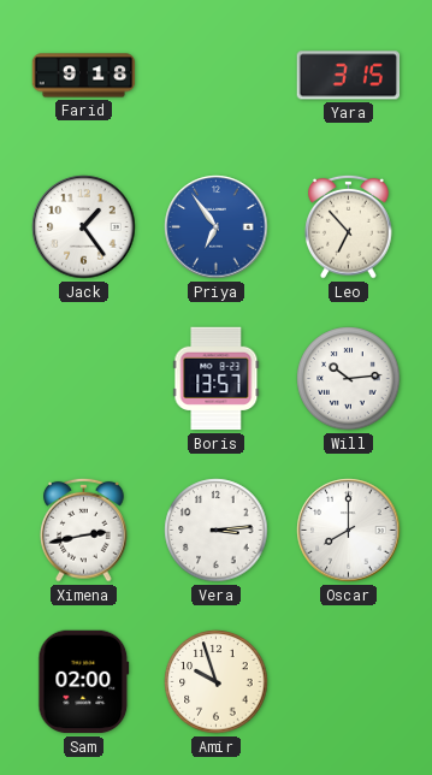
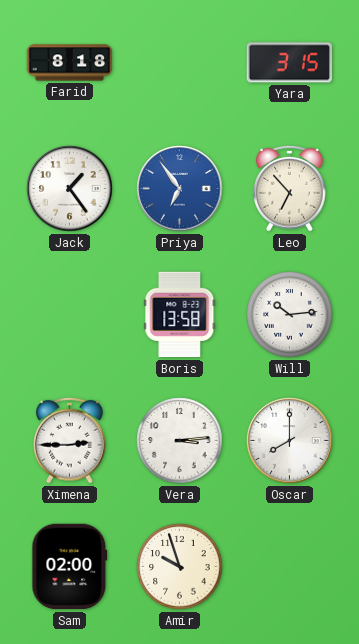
Farid: 9:18 -> 8:18 (70, 63)
Boris: 13:57 -> 13:58 (180, 315)
Ximena: 2:43 -> 2:45 (70, 440)
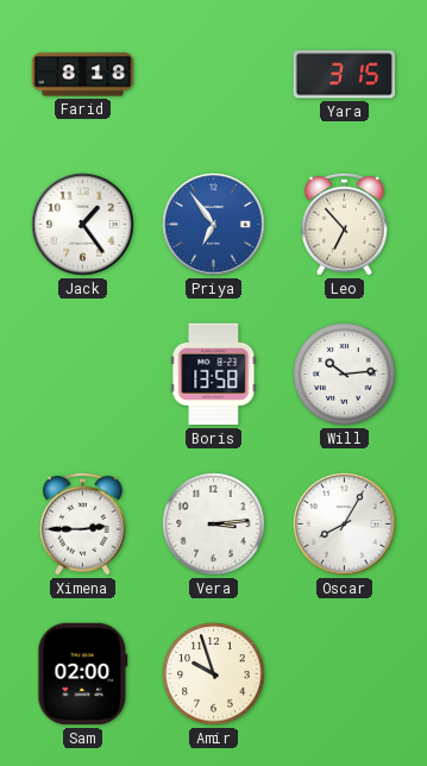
Oscar: 8:00 -> 8:05 (345, 525)
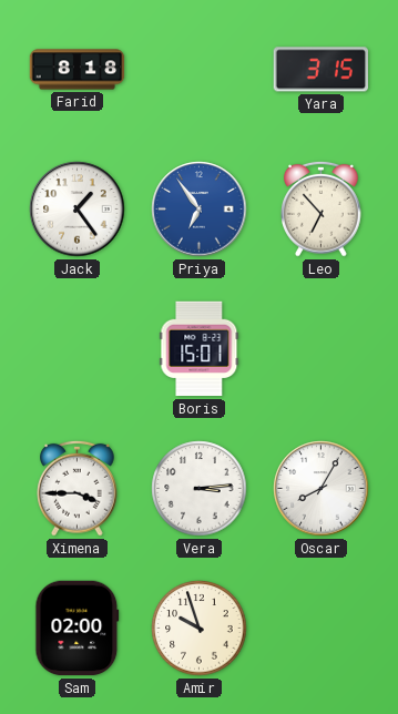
Boris: 13:58 -> 15:01 (200, 349)
Will: 10:14 -> none (345, 375)
Ximena: 2:45 -> 3:45 (78, 488)
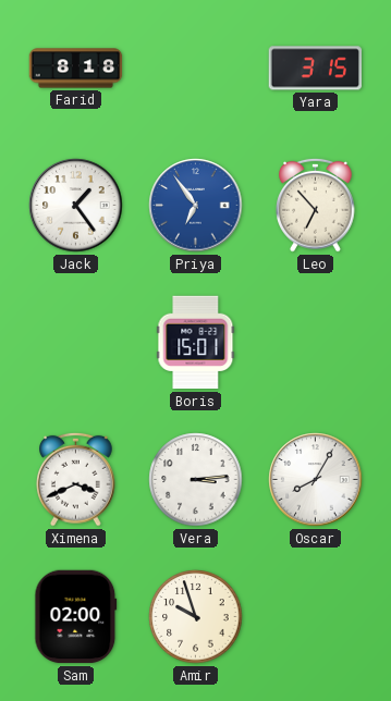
Ximena: 3:45 -> 3:41 (76, 479)
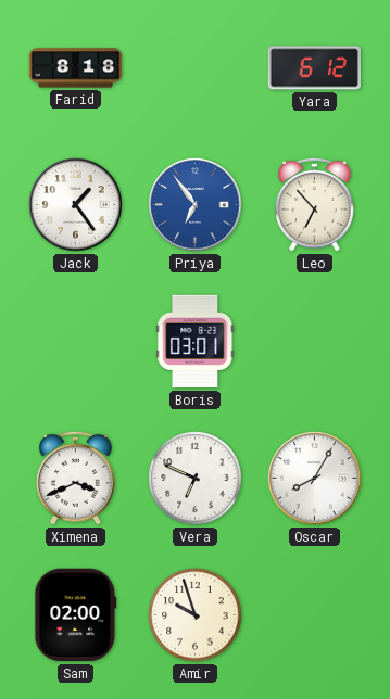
Yara: 3:15 -> 6:12 (314, 68)
Boris: 15:01 -> 03:01 (196, 342)
Vera: 3:14 -> 6:49 (196, 479)
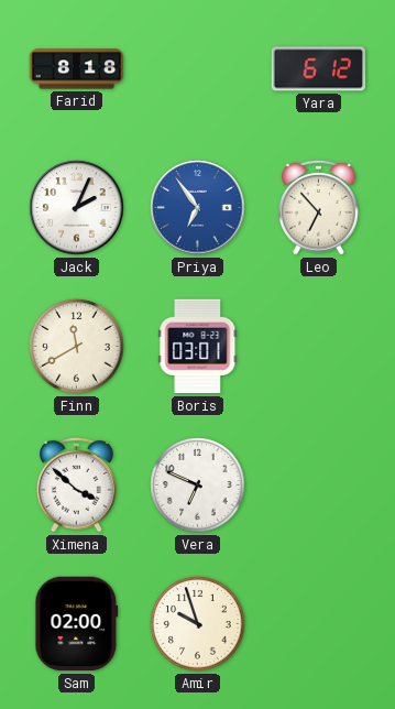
Jack: 1:24 -> 2:04 (77, 208)
Finn: none -> 11:40 (77, 347)
Ximena: 3:41 -> 3:52 (77, 484)
Oscar: 8:05 -> none (315, 479)
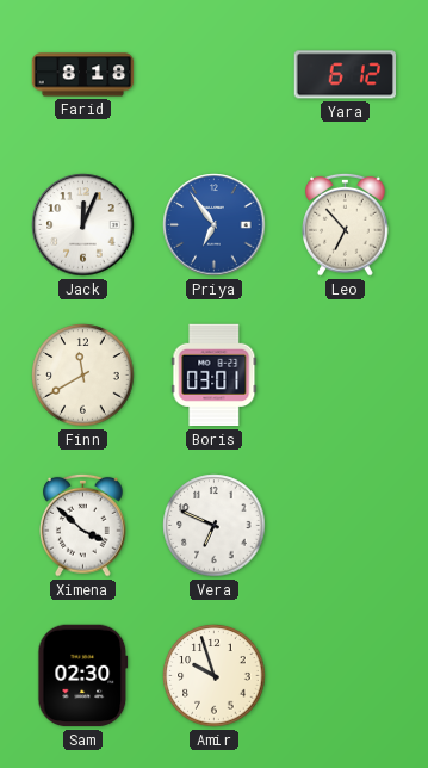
Jack: 2:04 -> 12:04 (83, 225)
Sam: 02:00 -> 02:30 (83, 676)
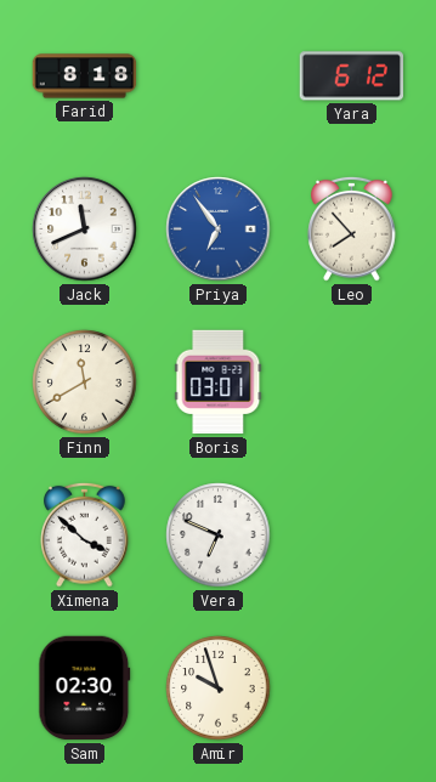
Jack: 12:04 -> 11:41 (85, 229)
Leo: 6:53 -> 7:53 (352, 228)
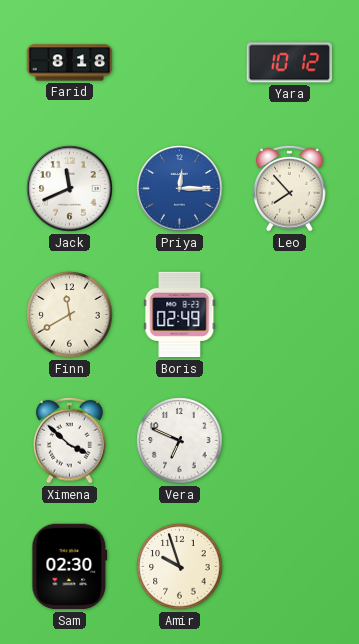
Yara: 6:12 -> 10:12 (289, 63)
Priya: 6:54 -> 12:15 (180, 189)
Boris: 03:01 -> 02:49 (180, 315)
